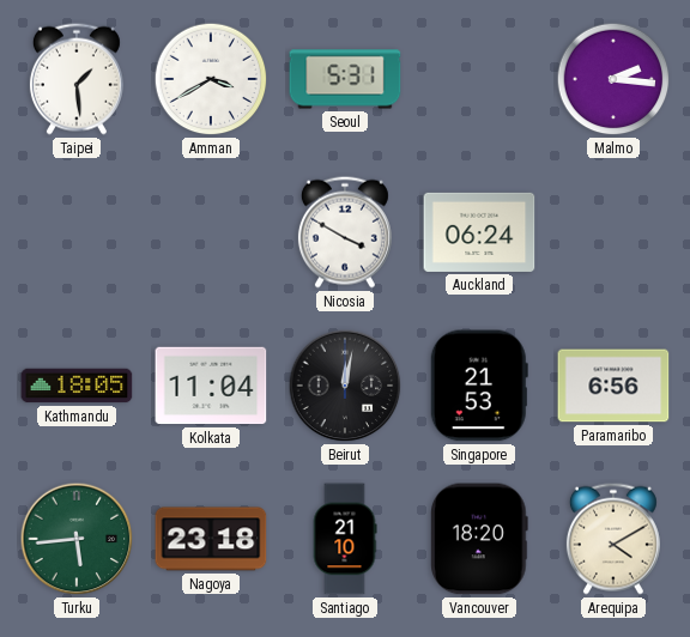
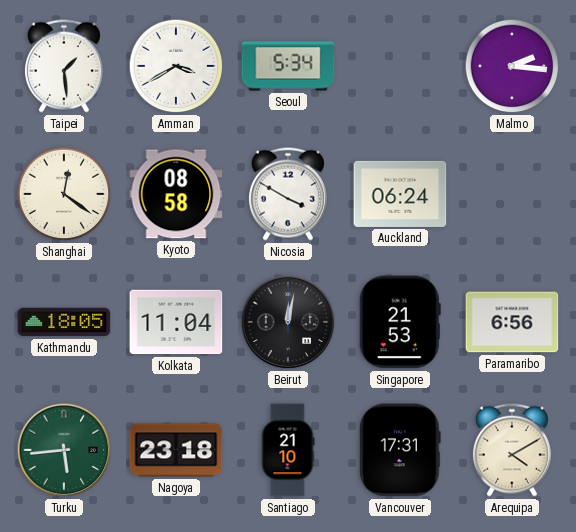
Seoul: 5:31 -> 5:34 (288, 66)
Shanghai: none -> 12:21 (64, 194)
Kyoto: none -> 08:58 (176, 194)
Vancouver: 18:20 -> 17:31 (401, 450)
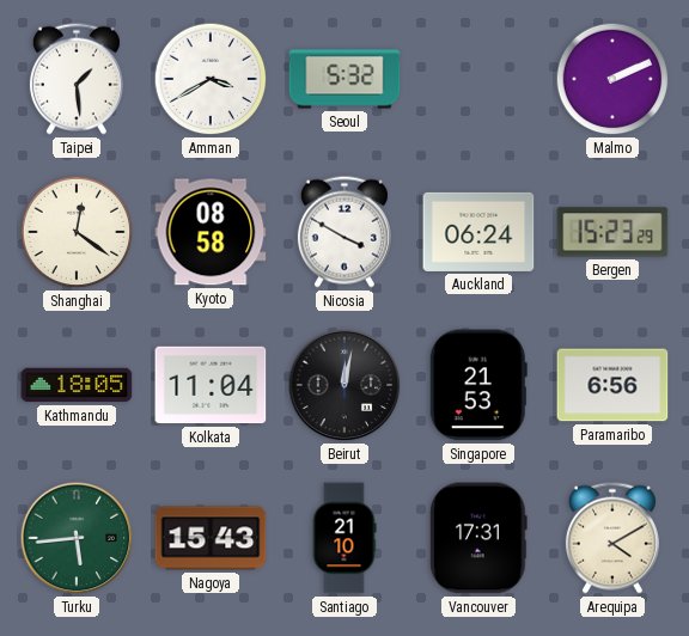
Seoul: 5:34 -> 5:32 (344, 79)
Malmo: 2:16 -> 2:11 (612, 79)
Bergen: none -> 15:23 (612, 232)
Nagoya: 23:18 -> 15:43 (211, 538)
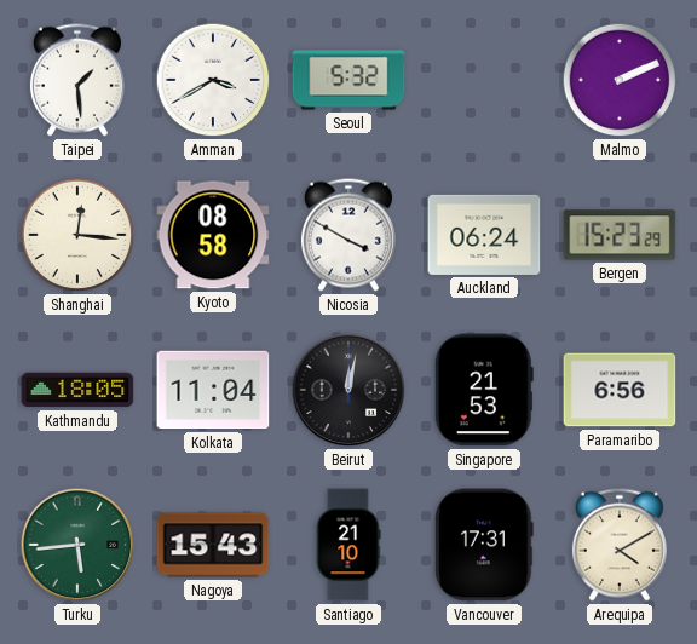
Shanghai: 12:21 -> 12:16 (77, 235)
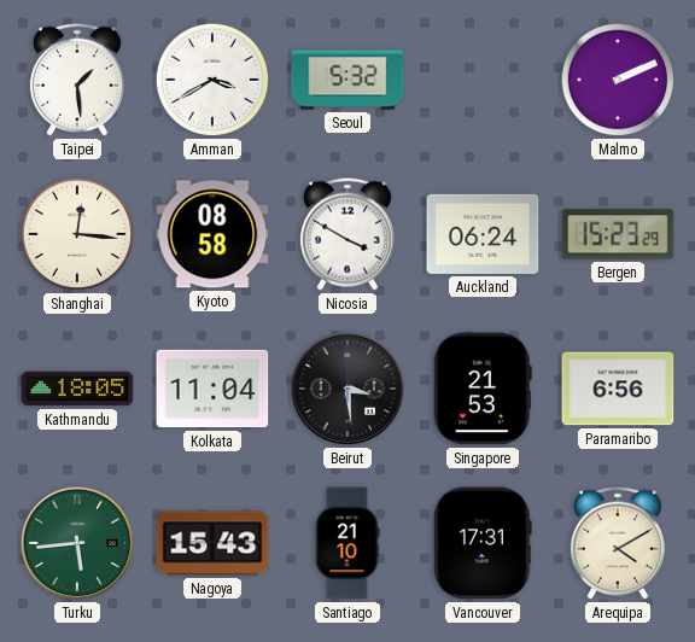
Beirut: 12:02 -> 3:29 (347, 389)
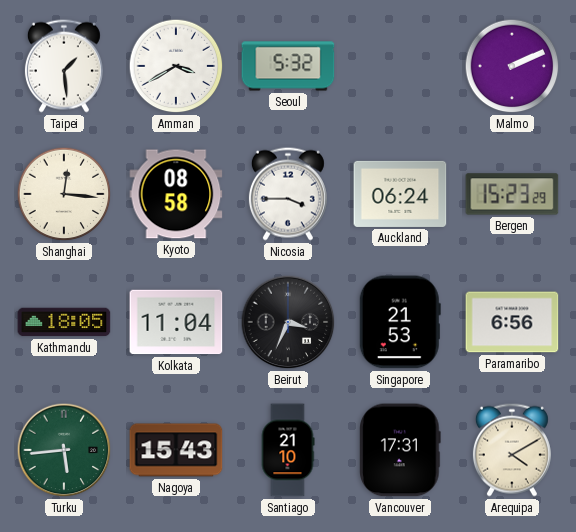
Nicosia: 3:50 -> 3:45 (288, 194)
Beirut: 3:29 -> 3:34 (288, 322)
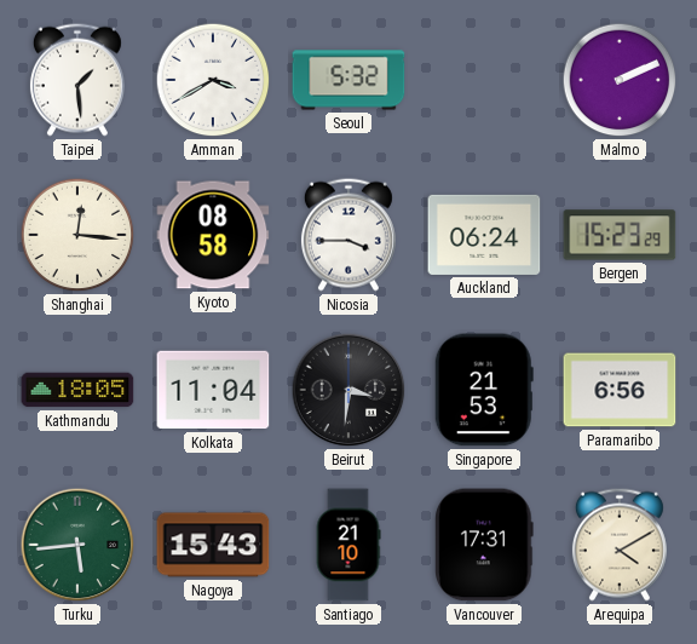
Beirut: 3:34 -> 3:31 (348, 390)
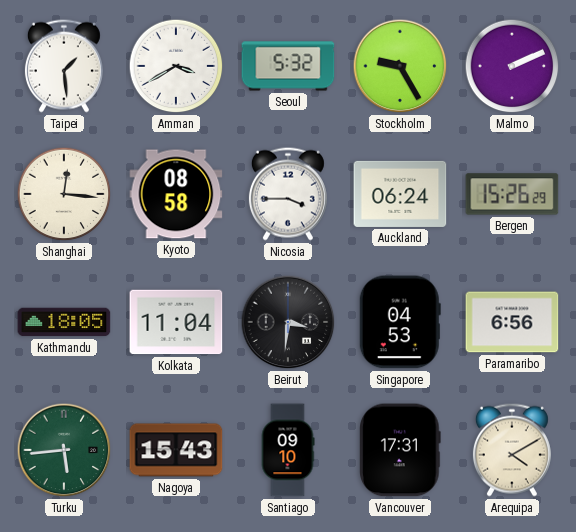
Stockholm: none -> 9:25 (400, 66)
Bergen: 15:23 -> 15:26 (512, 194)
Singapore: 21:53 -> 04:53 (400, 322)
Santiago: 21:10 -> 09:10 (288, 450)
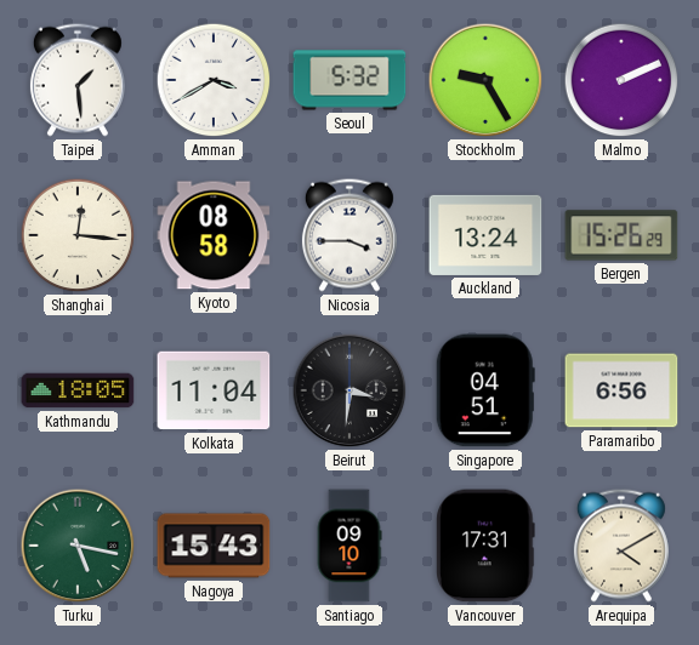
Auckland: 06:24 -> 13:24 (485, 235)
Singapore: 04:53 -> 04:51 (485, 390)
Turku: 5:44 -> 5:17 (78, 546)
